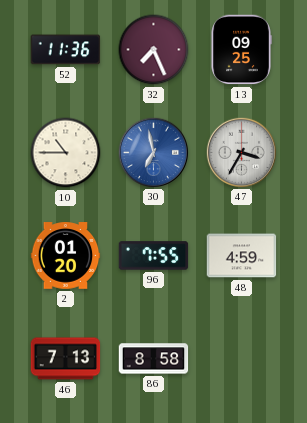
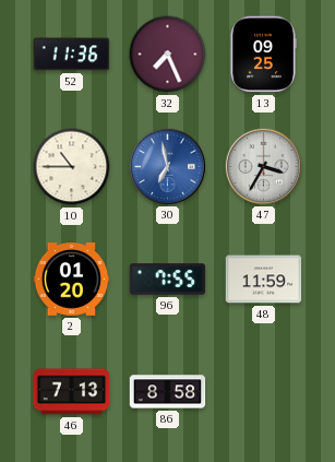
48: 4:59 -> 11:59 (264, 280)
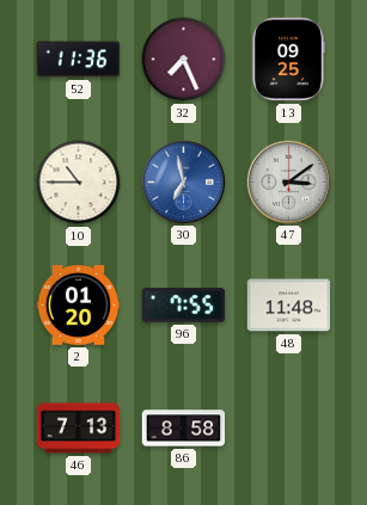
47: 3:35 -> 3:09 (288, 181)
48: 11:59 -> 11:48 (289, 306)
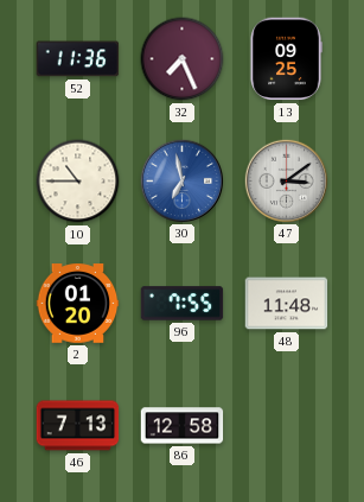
86: 8:58 -> 12:58 (183, 426)
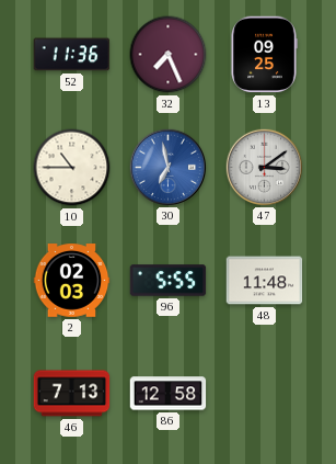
2: 01:20 -> 02:03 (72, 281)
96: 7:55 -> 5:55 (169, 281)
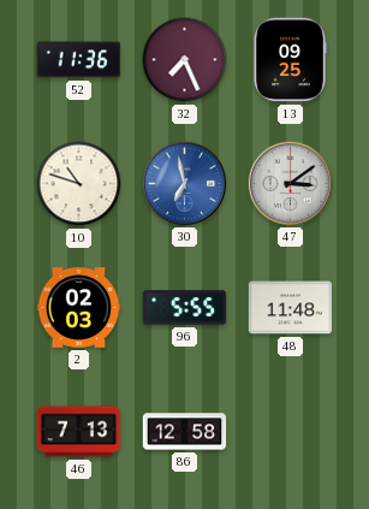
10: 10:45 -> 10:48 (79, 184)
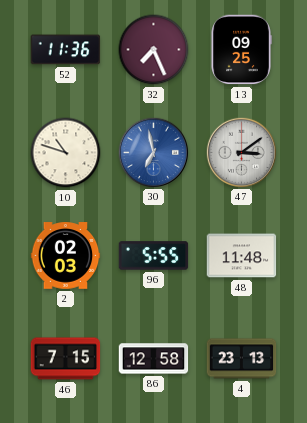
46: 7:13 -> 7:15 (66, 359)
4: none -> 23:13 (242, 359)
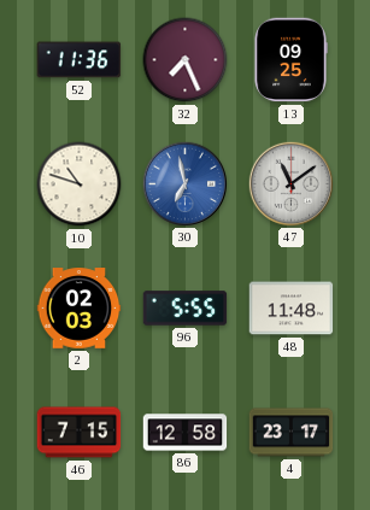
47: 3:09 -> 11:09 (290, 183)
4: 23:13 -> 23:17 (292, 433)
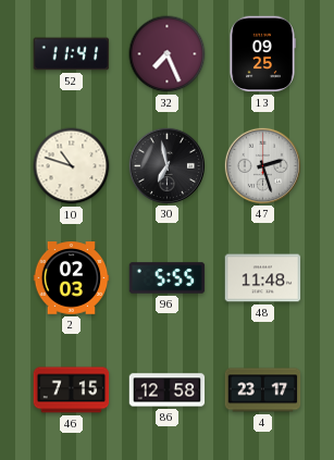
52: 11:36 -> 11:41 (72, 54)
30 dial: blue -> black (166, 165)
47: 11:09 -> 2:27 (262, 165)
